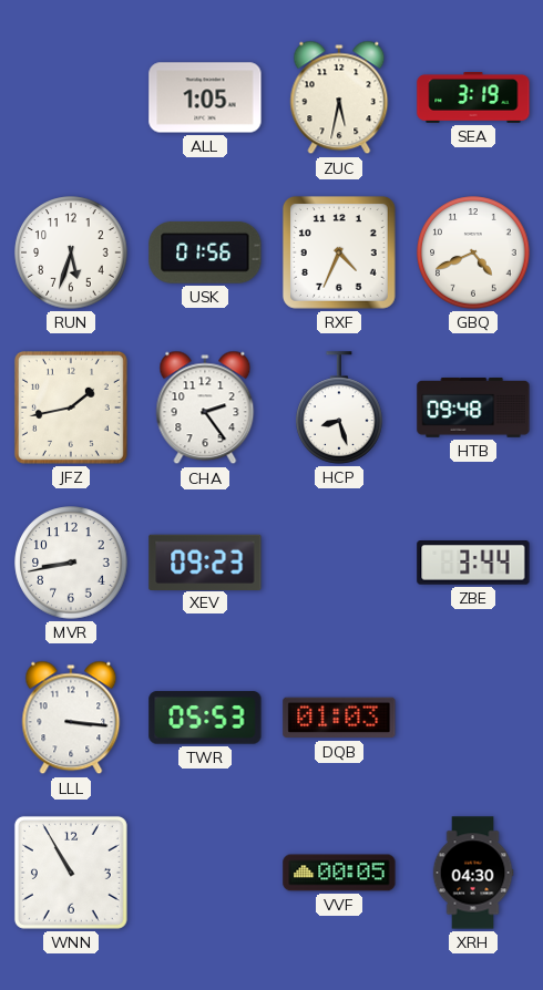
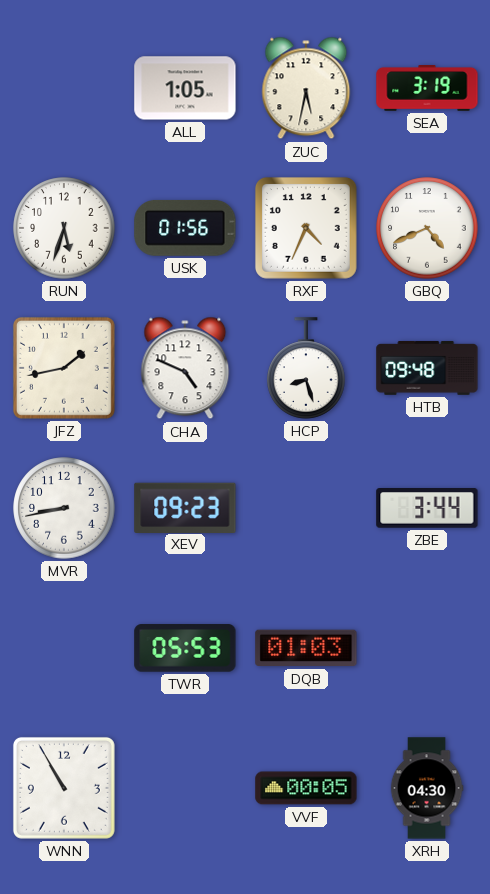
CHA: 2:24 -> 4:49 (185, 368)
LLL: 3:16 -> none (71, 718)
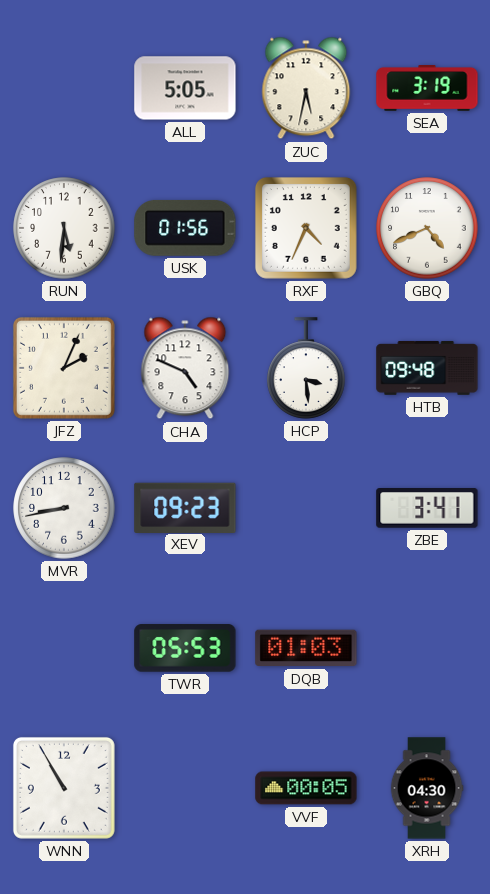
ALL: 1:05 -> 5:05 (185, 88)
RUN: 5:33 -> 5:31 (64, 228)
JFZ: 1:43 -> 2:04 (64, 368)
HCP: 8:27 -> 3:29 (306, 368)
ZBE: 3:44 -> 3:41 (427, 508)
